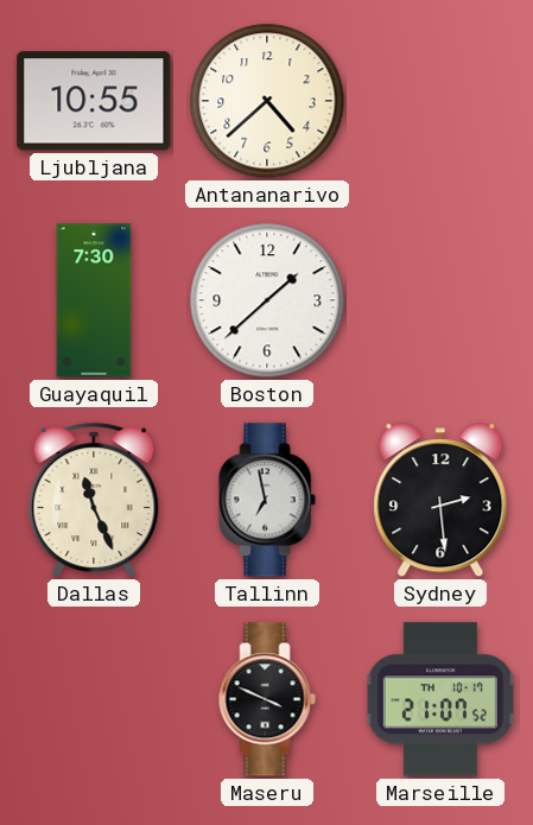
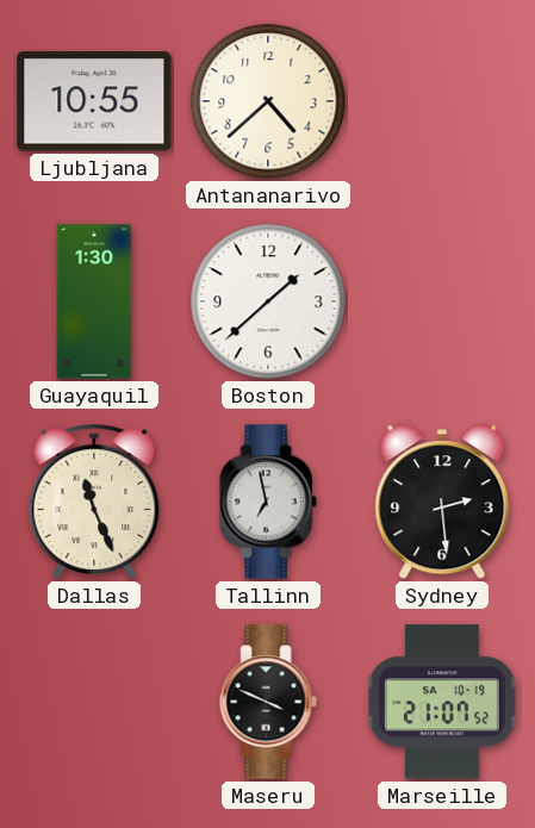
Guayaquil: 7:30 -> 1:30 (94, 301)
Marseille date: TH 10-17 -> SA 10-19 (442, 702)
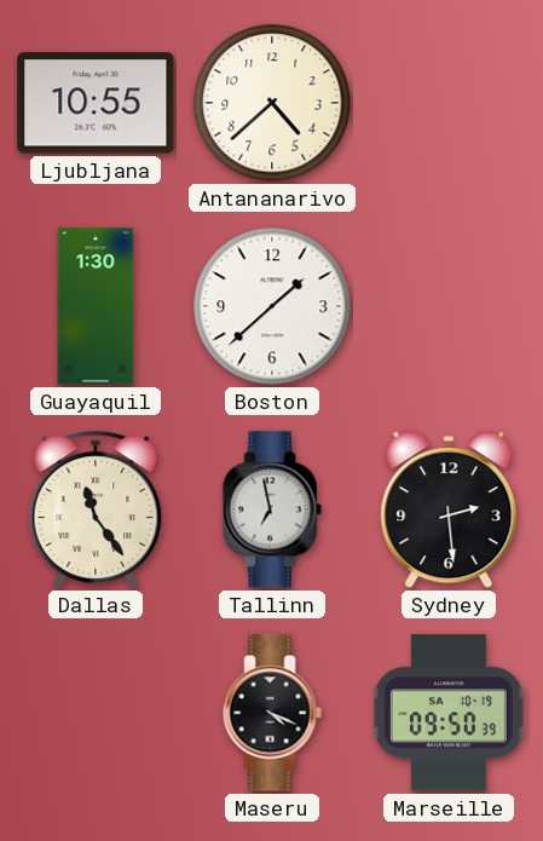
Dallas: 11:26 -> 11:24 (96, 509)
Maseru: 3:49 -> 4:19 (272, 713)
Marseille: 21:07 -> 09:50 (449, 713)
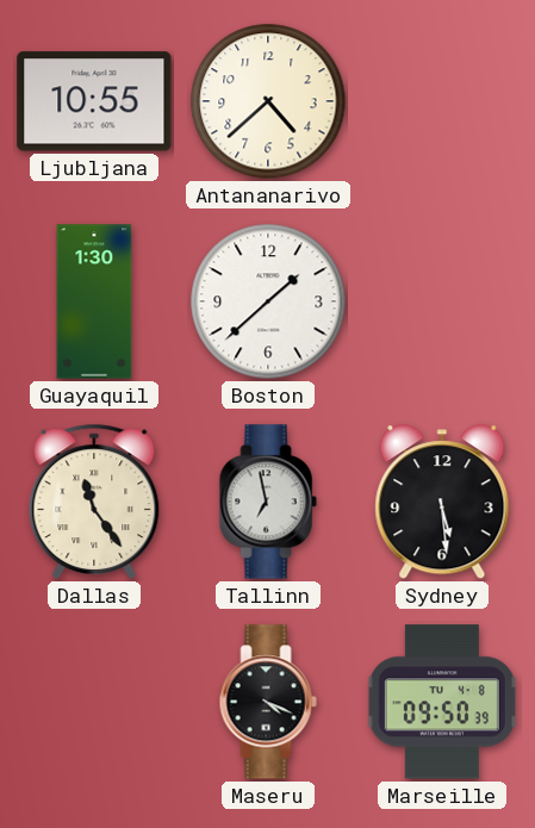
Sydney: 2:29 -> 5:29 (442, 503)
Marseille date: SA 10-19 -> TU 4-8 (442, 702)
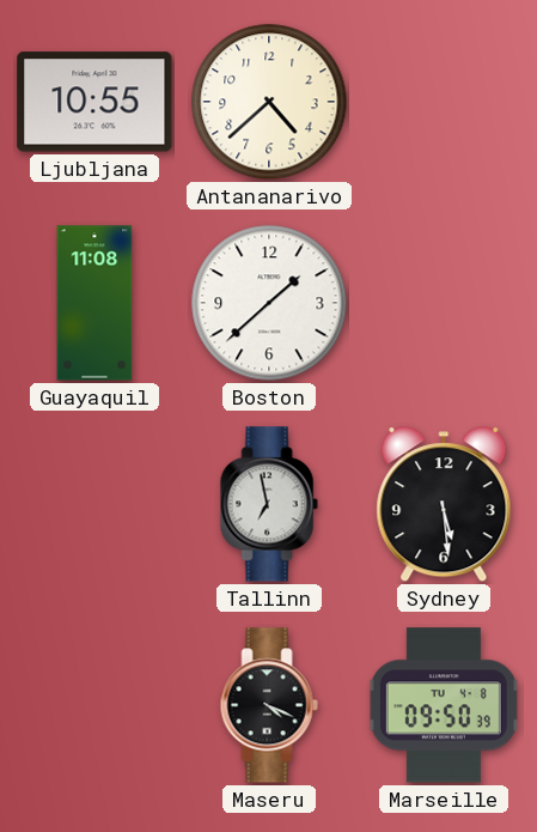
Guayaquil: 1:30 -> 11:08 (94, 303)
Dallas: 11:24 -> none (94, 502)
